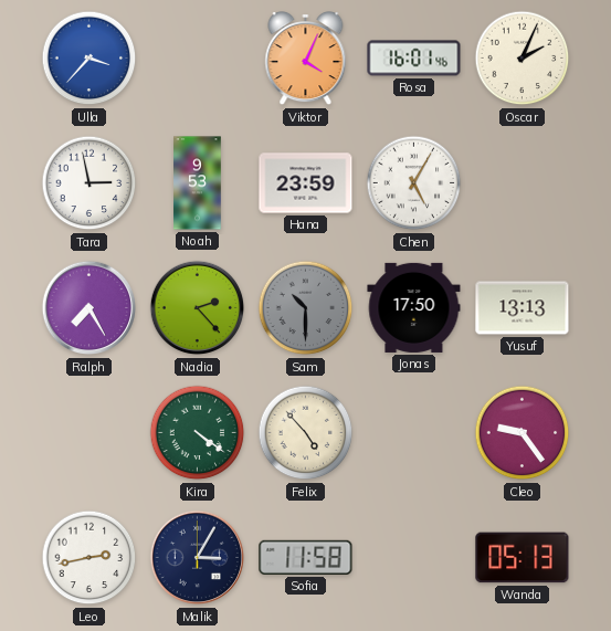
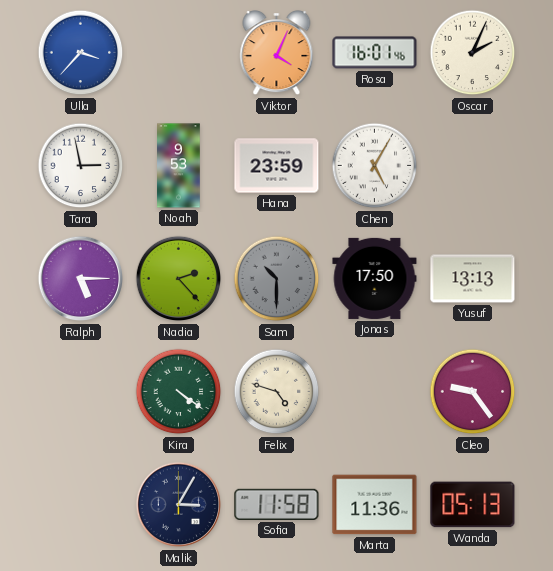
Ralph: 7:25 -> 5:15 (81, 279)
Felix: 4:53 -> 4:48 (277, 392)
Leo: 2:43 -> none (89, 558)
Marta: none -> 11:36 (375, 505)
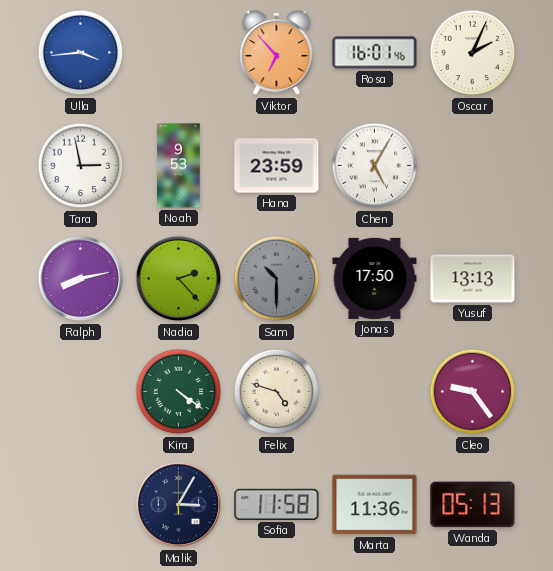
Ulla: 3:37 -> 3:44 (81, 53)
Viktor: 4:04 -> 6:53 (277, 54)
Ralph: 5:15 -> 8:13 (81, 279)
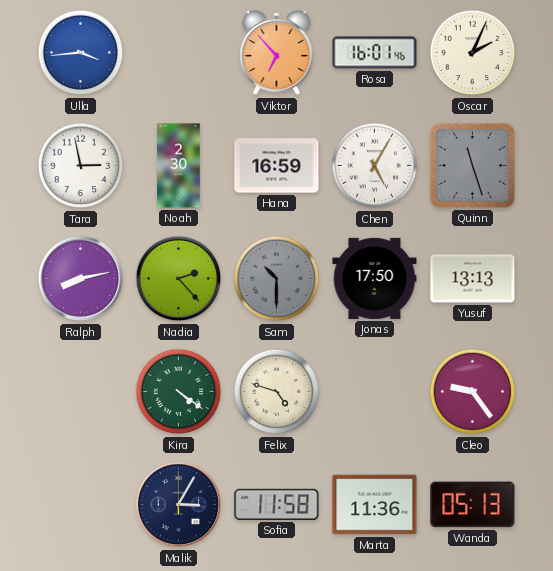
Noah: 9:53 -> 2:30 (179, 166)
Hana: 23:59 -> 16:59 (277, 166)
Quinn: none -> 11:27 (472, 165)
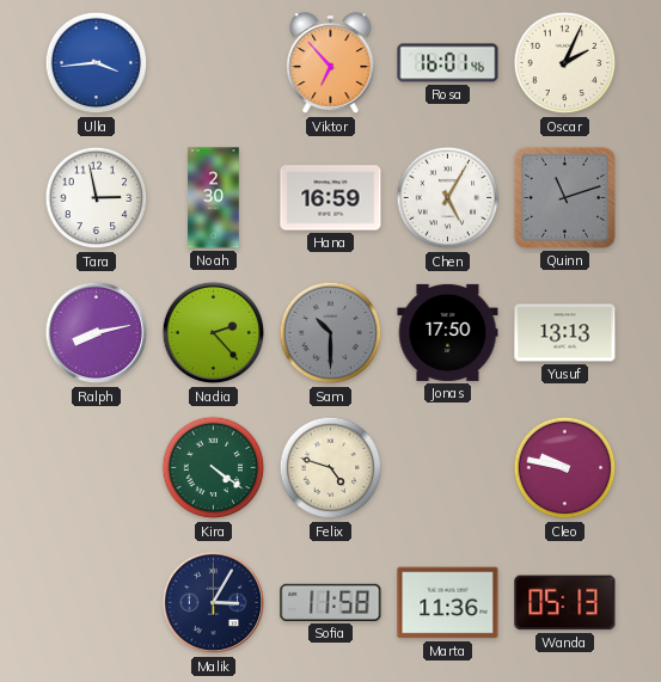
Quinn: 11:27 -> 11:12 (564, 197)
Cleo: 9:24 -> 9:47 (565, 468)
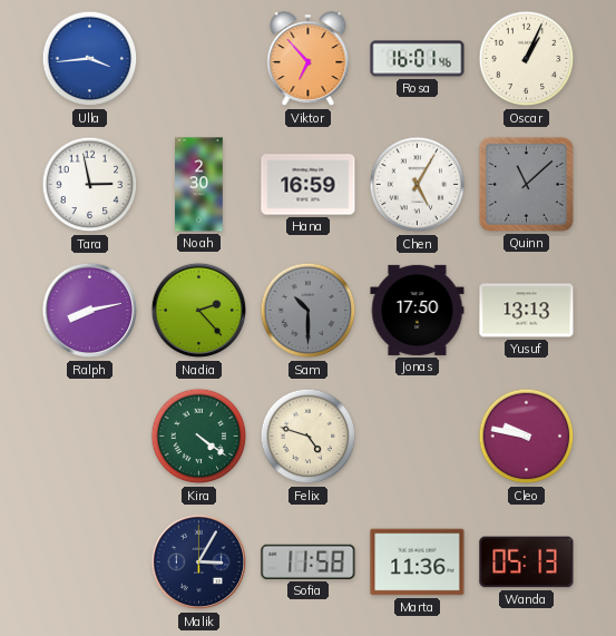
Oscar: 2:04 -> 1:04 (527, 59)
Quinn: 11:12 -> 11:08 (526, 184)
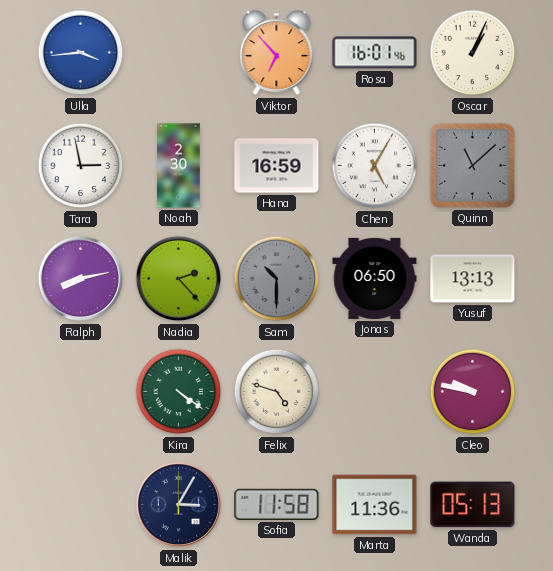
Jonas: 17:50 -> 06:50 (375, 278)
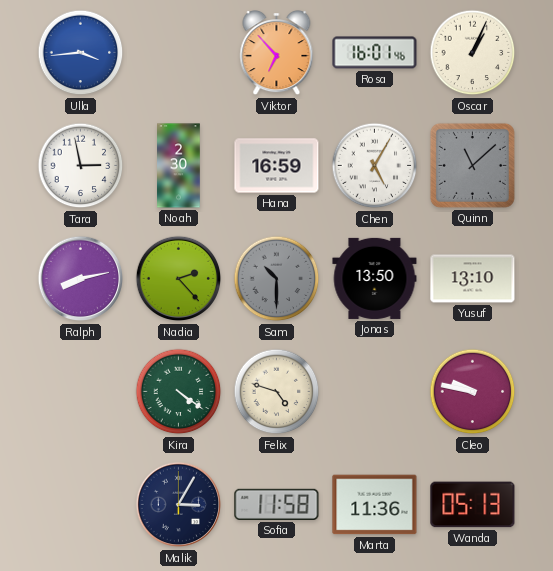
Jonas: 06:50 -> 13:50 (375, 278)
Yusuf: 13:13 -> 13:10 (473, 279)
